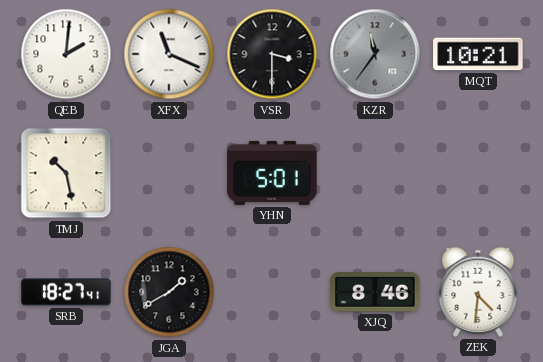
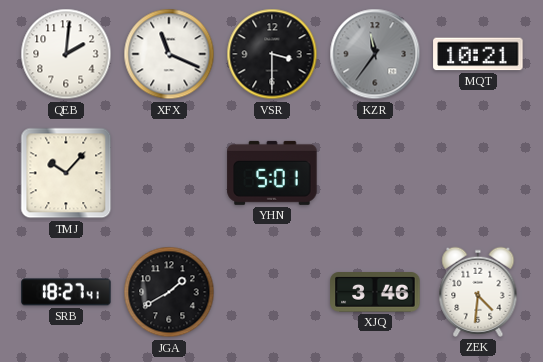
TMJ: 10:28 -> 10:07 (66, 173)
XJQ: 8:46 -> 3:46 (375, 292)
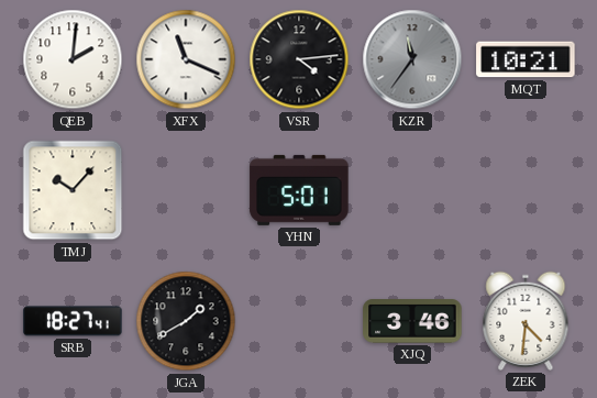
VSR: 3:30 -> 4:14 (299, 59)
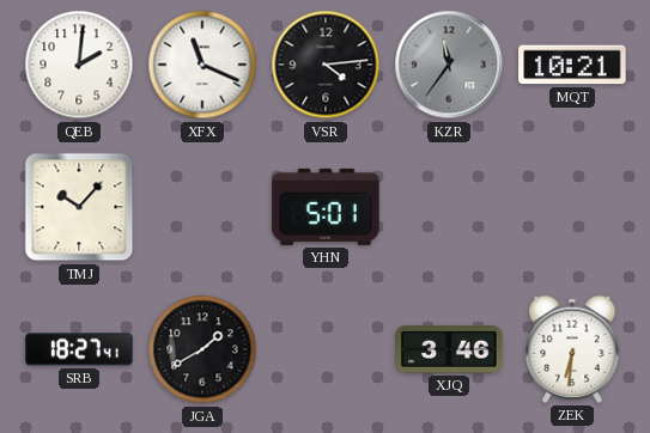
ZEK: 4:31 -> 6:31 (572, 349)
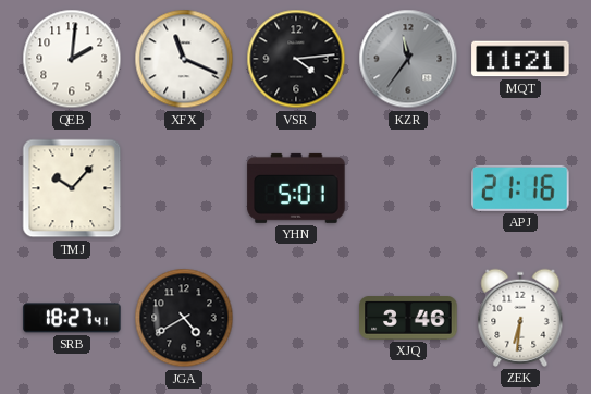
MQT: 10:21 -> 11:21 (520, 59)
APJ: none -> 21:16 (520, 188)
JGA: 1:40 -> 4:40 (184, 318)
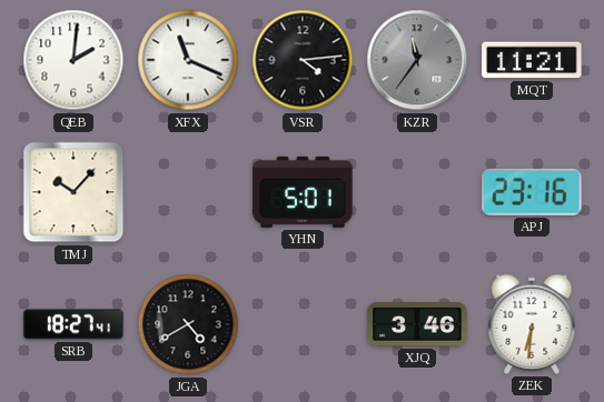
APJ: 21:16 -> 23:16 (532, 192)
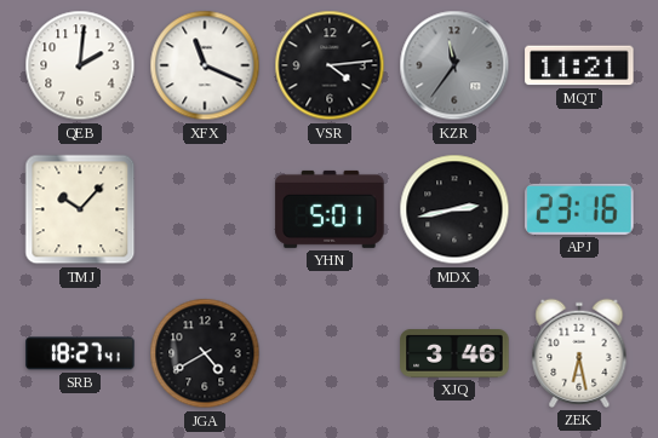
MDX: none -> 2:43 (454, 209)
ZEK: 6:31 -> 6:28 (579, 353)
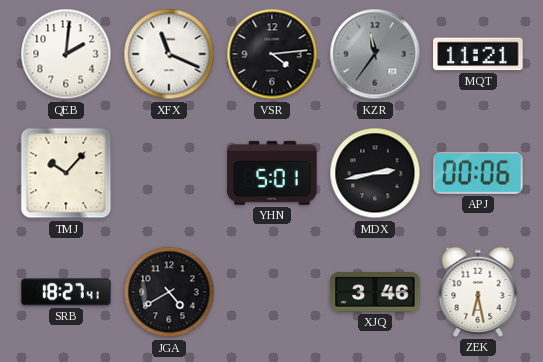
APJ: 23:16 -> 00:06 (478, 173)
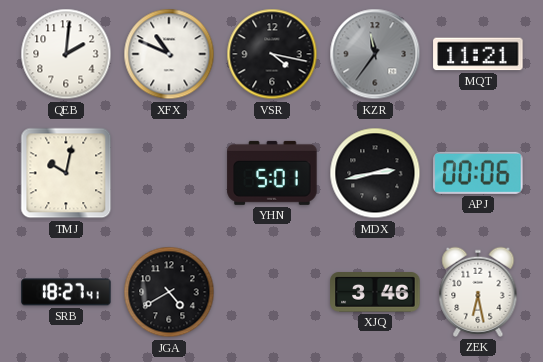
XFX: 11:19 -> 10:49 (169, 54)
VSR: 4:14 -> 4:17 (272, 54)
TMJ: 10:07 -> 10:02 (66, 173)
